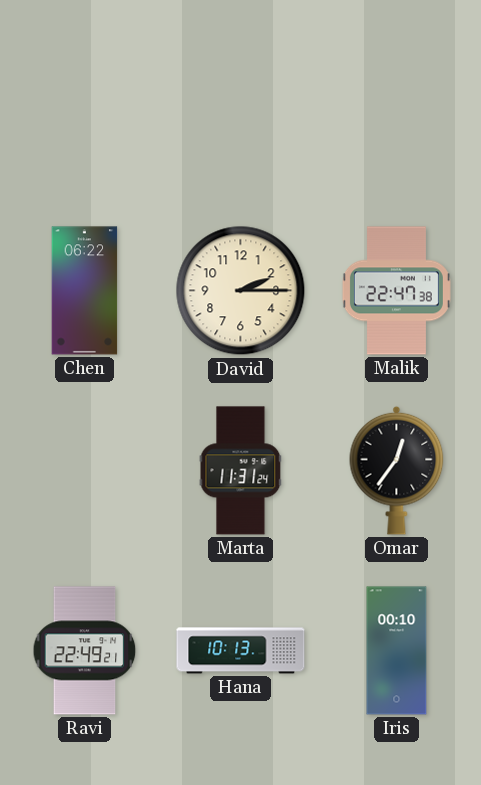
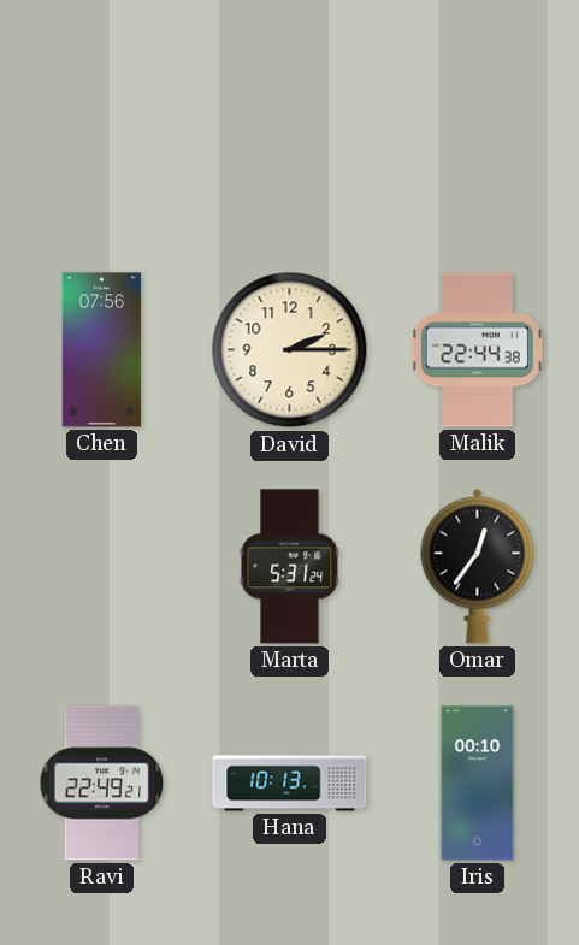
Chen: 06:22 -> 07:56 (102, 350)
Malik: 22:47 -> 22:44 (477, 350)
Marta: 11:31 -> 5:31 (290, 567)
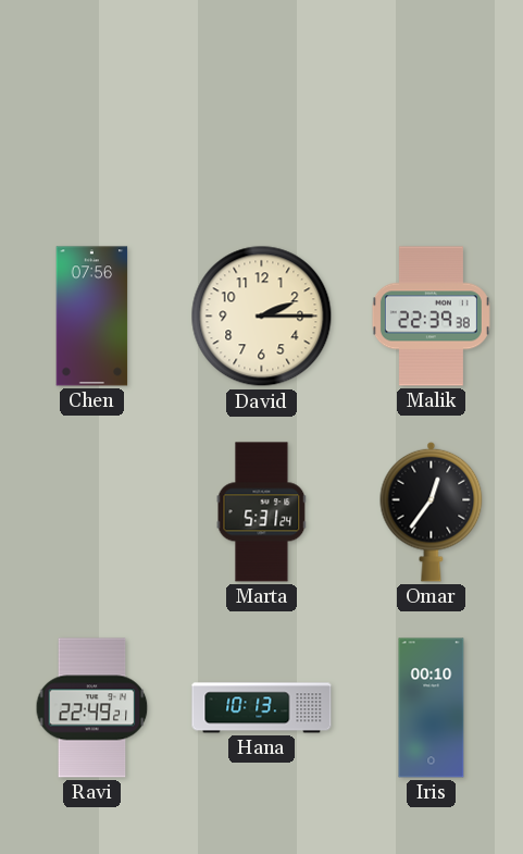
Malik: 22:44 -> 22:39 (431, 317)
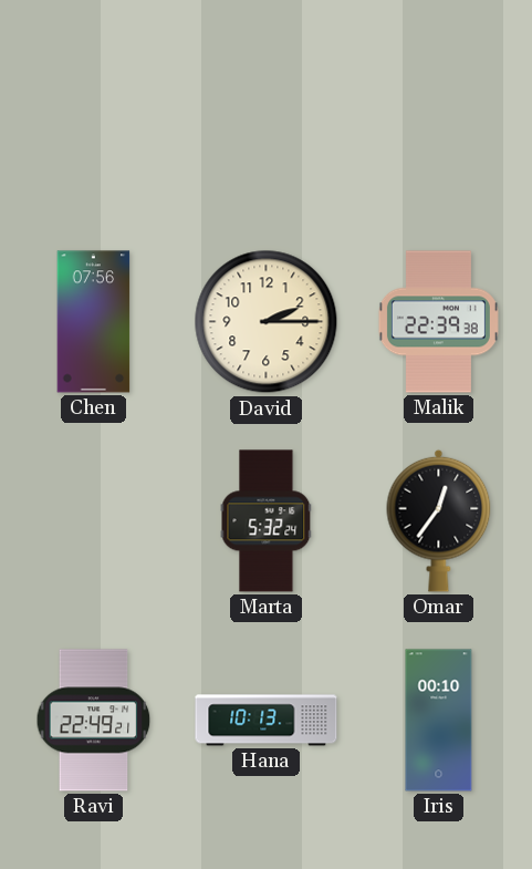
Marta: 5:31 -> 5:32 (267, 521)
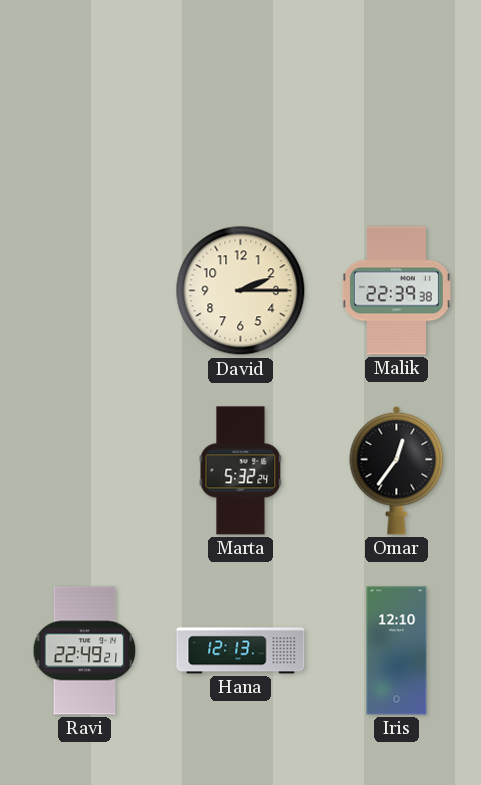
Chen: 07:56 -> none (94, 322)
Hana: 10:13 -> 12:13 (241, 651)
Iris: 00:10 -> 12:10 (397, 651)
